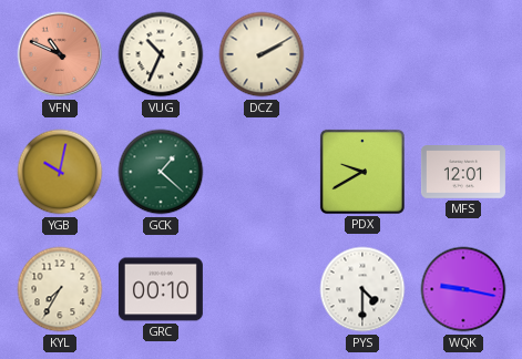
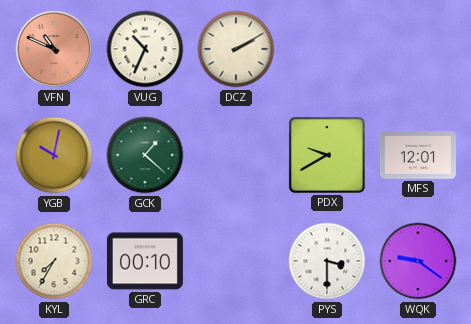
PYS: 4:30 -> 3:30 (327, 261)
WQK: 9:17 -> 9:21 (418, 261)
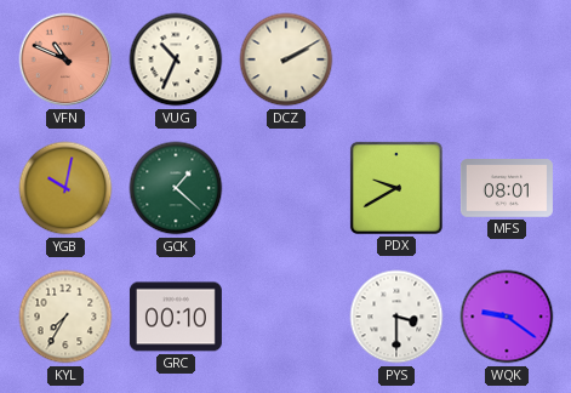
MFS: 12:01 -> 08:01 (507, 189)
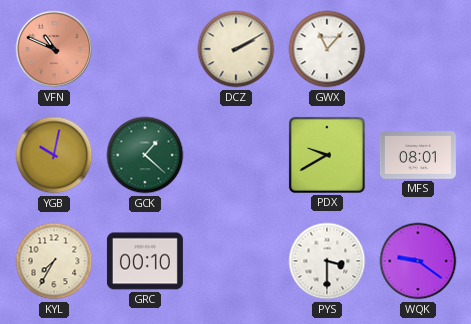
VUG: 10:34 -> none (176, 59)
GWX: none -> 11:07 (327, 49)
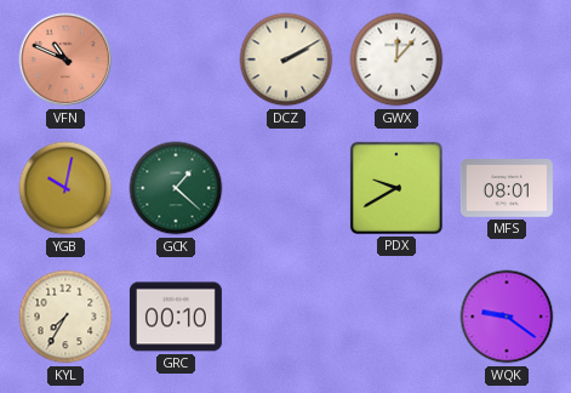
GWX: 11:07 -> 12:07 (396, 59)
PYS: 3:30 -> none (327, 261)
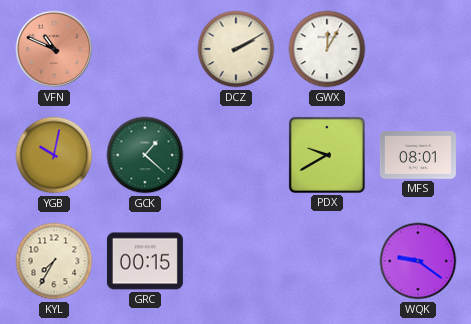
GWX: 12:07 -> 12:05 (327, 49)
GRC: 00:10 -> 00:15 (145, 261)
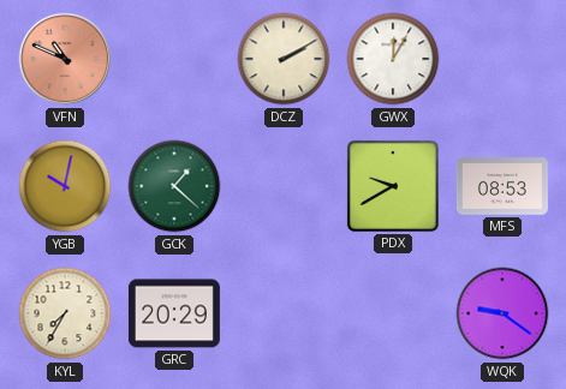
MFS: 08:01 -> 08:53 (502, 187)
GRC: 00:15 -> 20:29 (174, 313)
